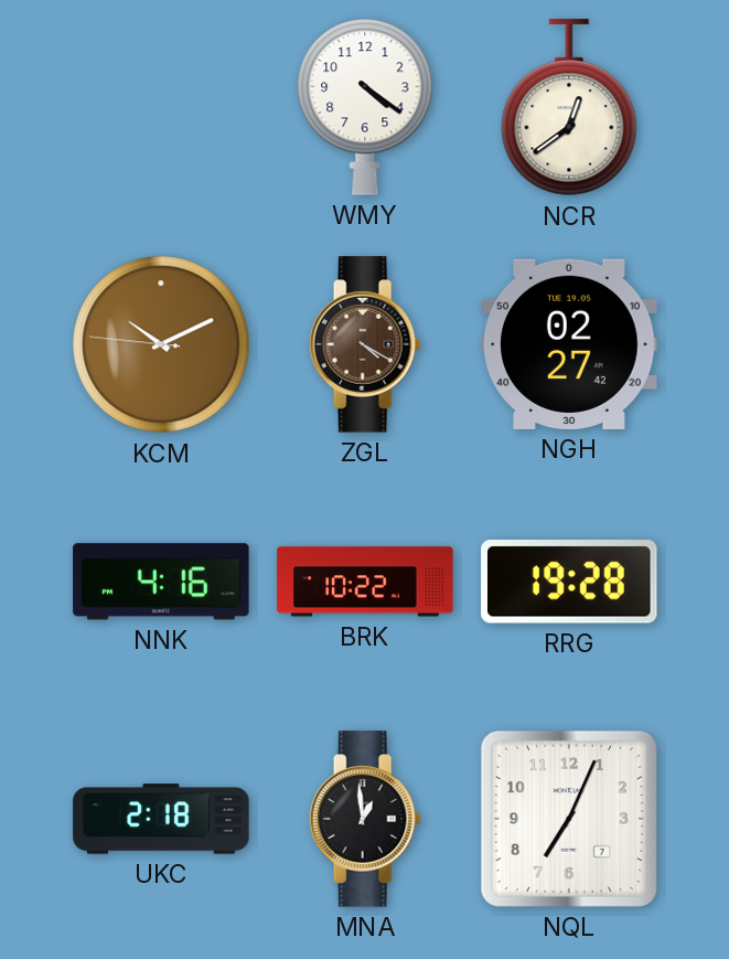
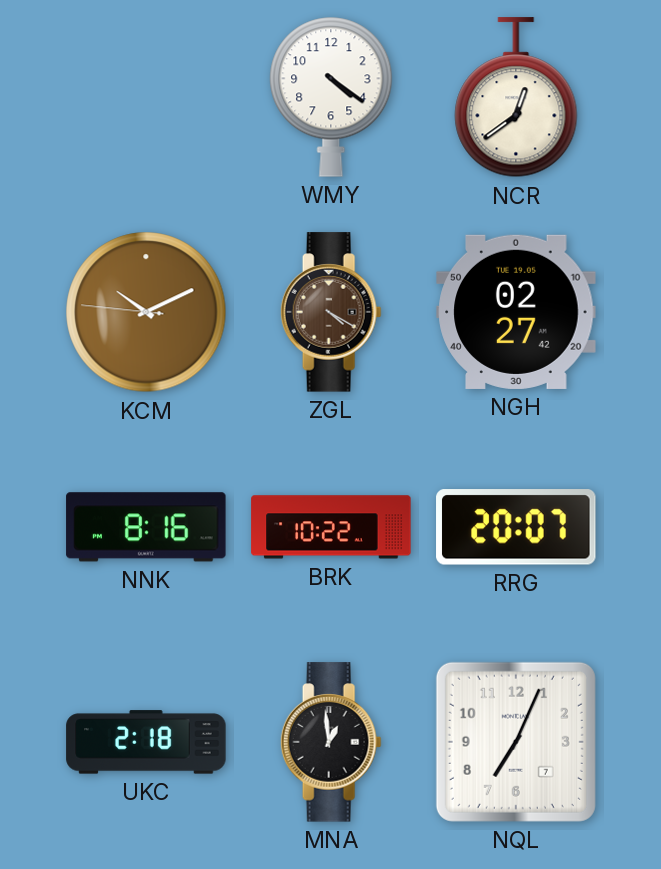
NNK: 4:16 -> 8:16 (146, 527)
RRG: 19:28 -> 20:07 (516, 527)
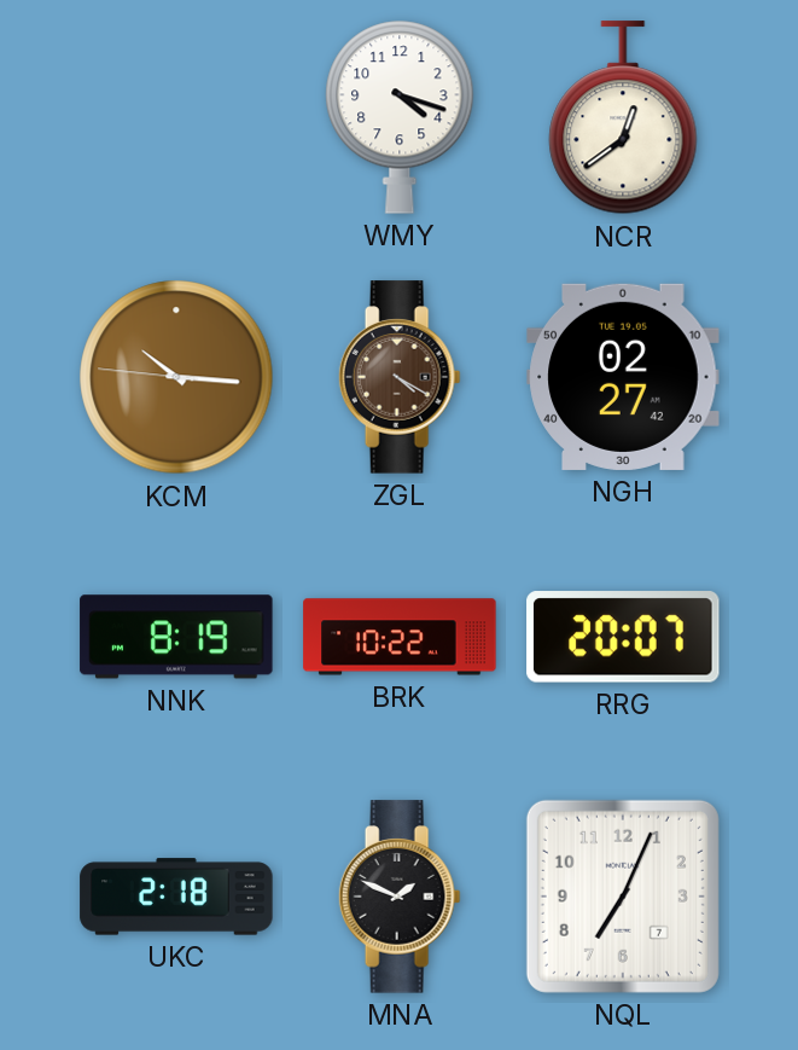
WMY: 4:21 -> 4:18 (400, 117)
KCM: 10:10 -> 10:15 (176, 377)
NNK: 8:16 -> 8:19 (176, 637)
MNA: 12:59 -> 1:49 (400, 897)
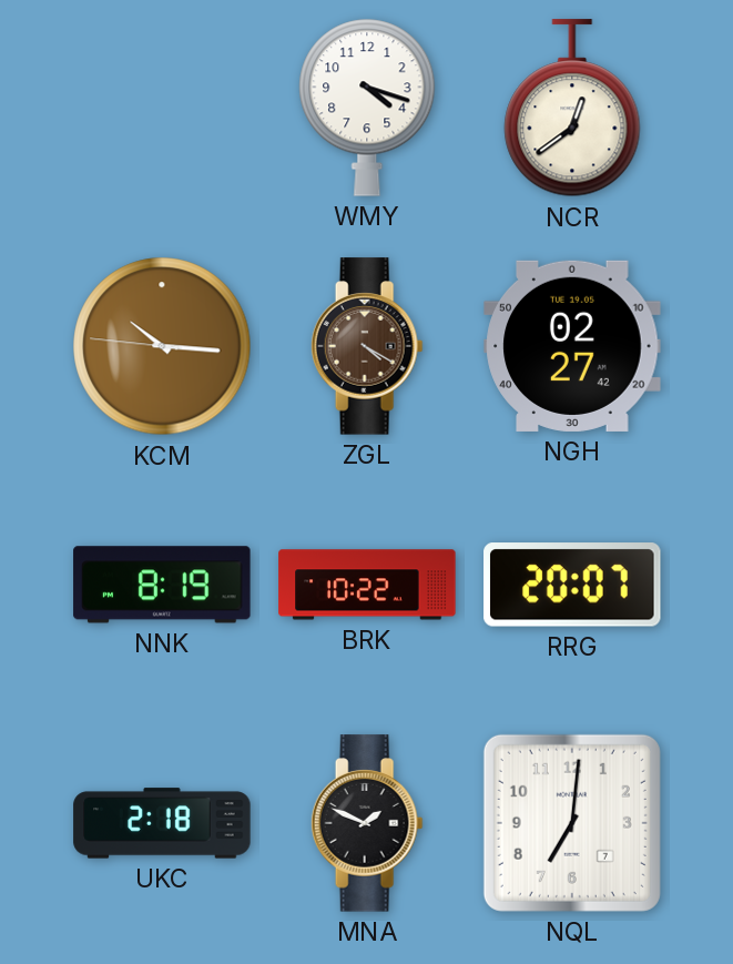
NQL: 7:04 -> 7:01 (572, 823)
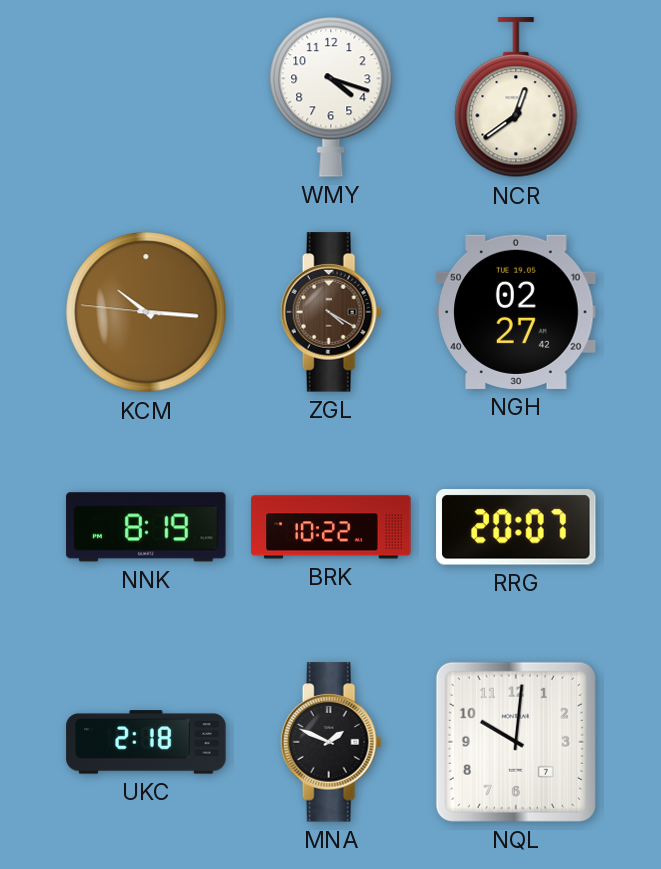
NQL: 7:01 -> 10:01 (516, 742)
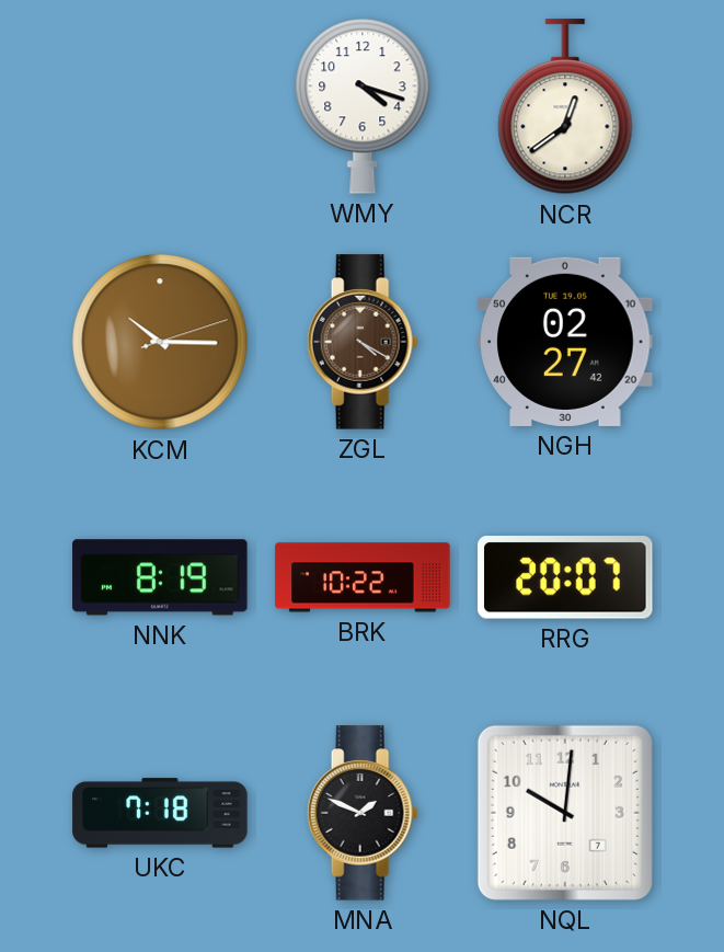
KCM: 10:15:46 -> 10:15:12 (160, 342)
UKC: 2:18 -> 7:18 (160, 813)
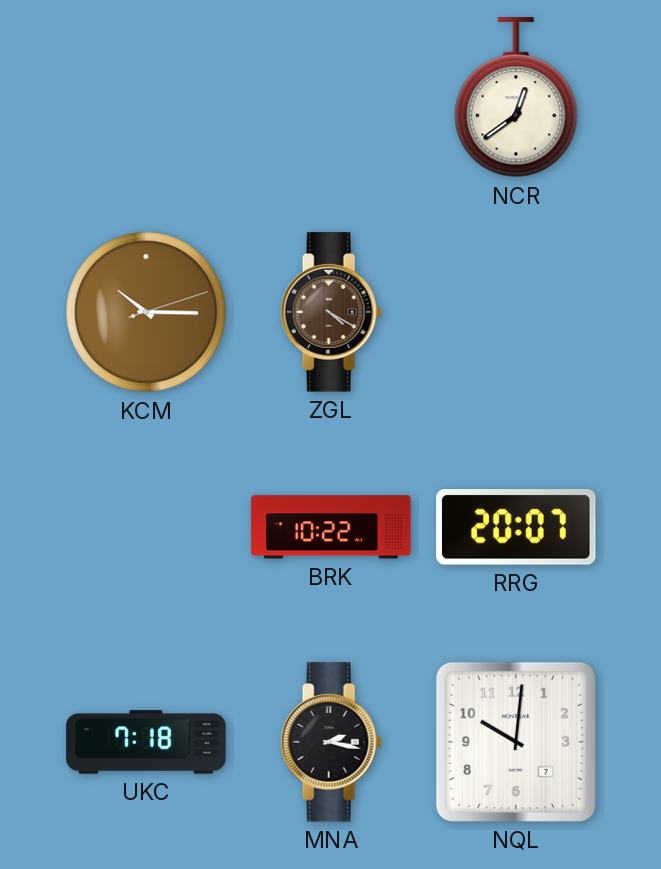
WMY: 4:18 -> none (363, 106)
NGH: 02:27 -> none (565, 342)
NNK: 8:19 -> none (160, 577)
MNA: 1:49 -> 2:17 (331, 742)
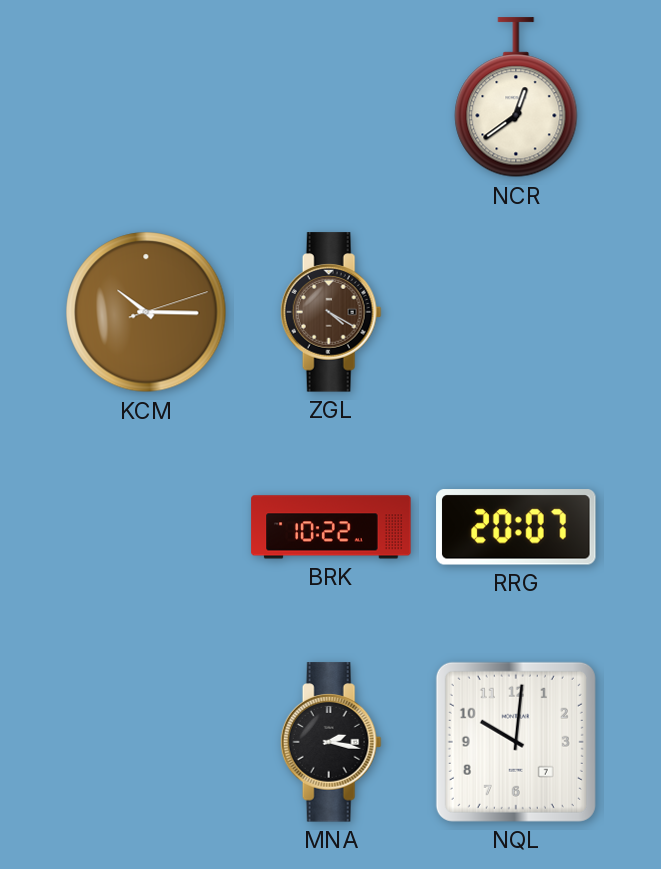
UKC: 7:18 -> none (146, 742)
